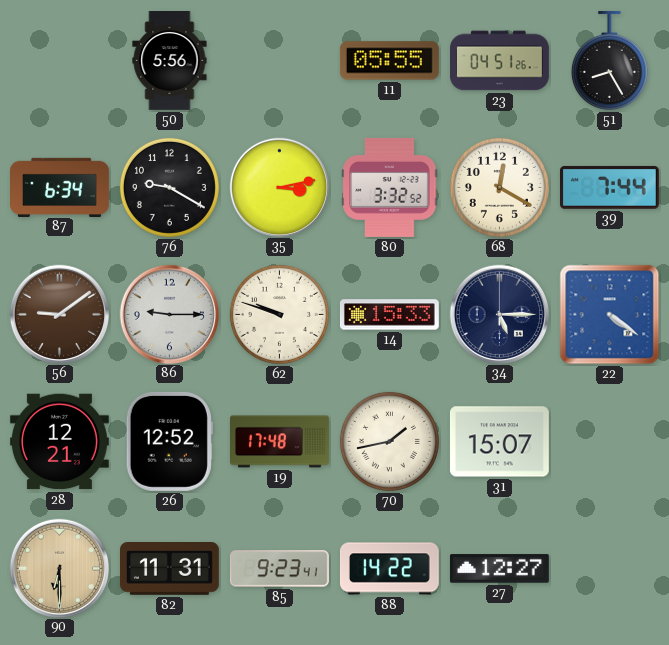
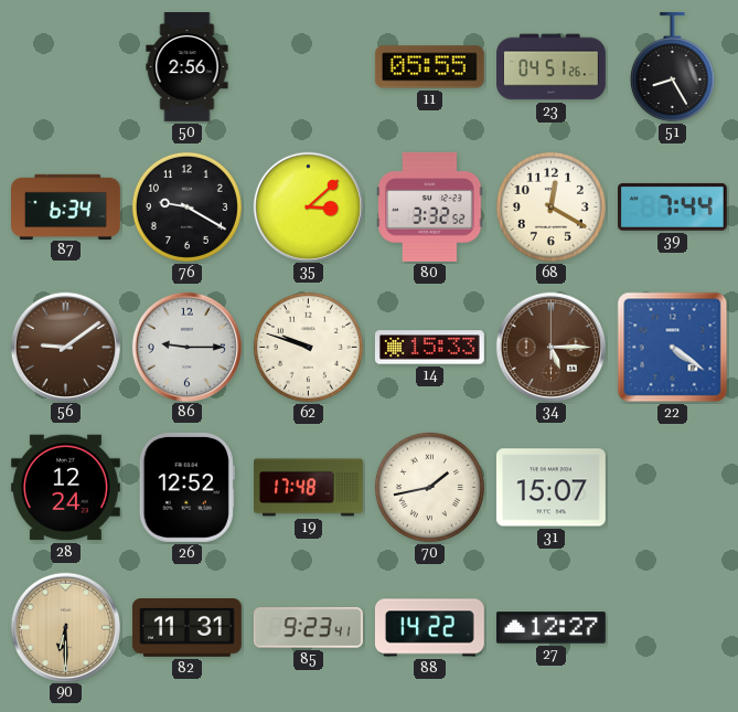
50: 5:56 -> 2:56 (188, 67)
35: 3:13 -> 3:08 (308, 206)
34 dial: navy -> brown (550, 347)
28: 12:21 -> 12:24 (65, 488)
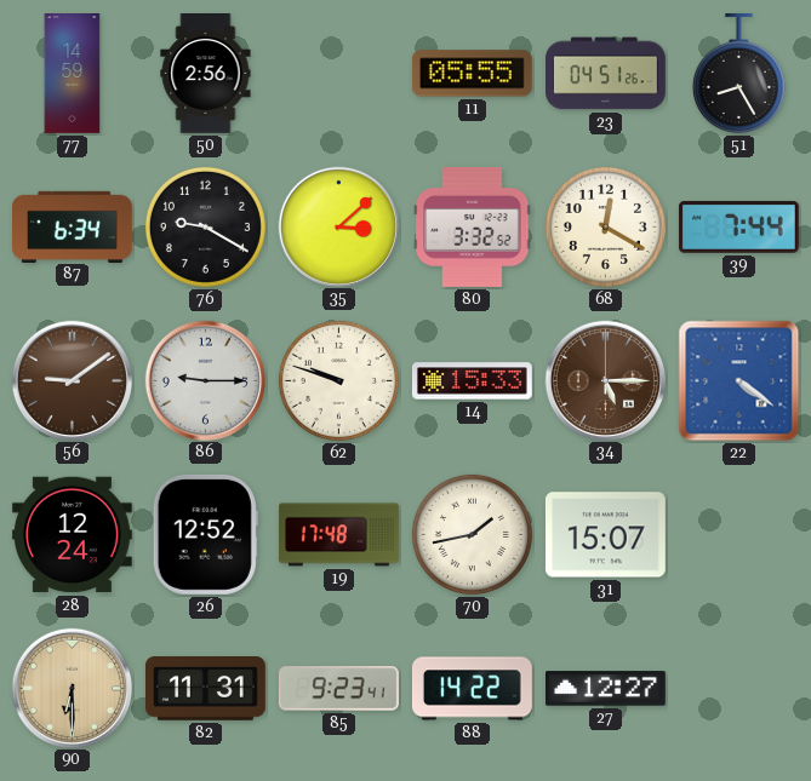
77: none -> 14:59 (73, 74)
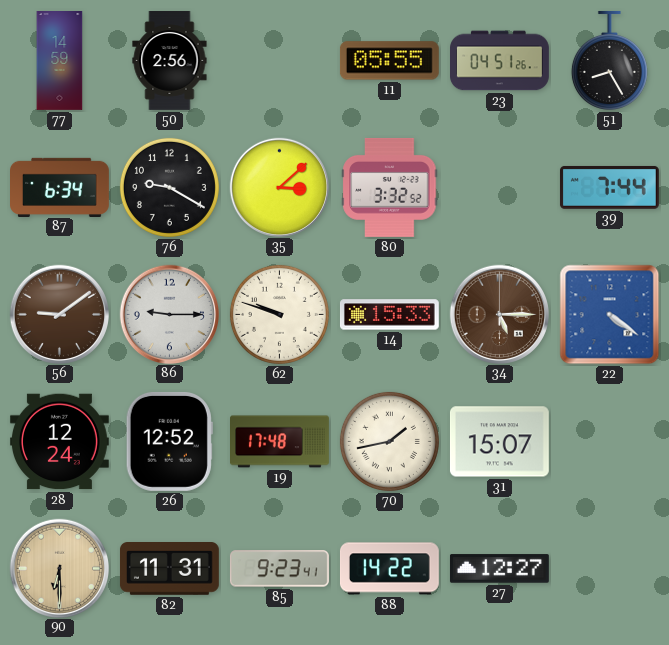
68: 12:20 -> none (605, 226)
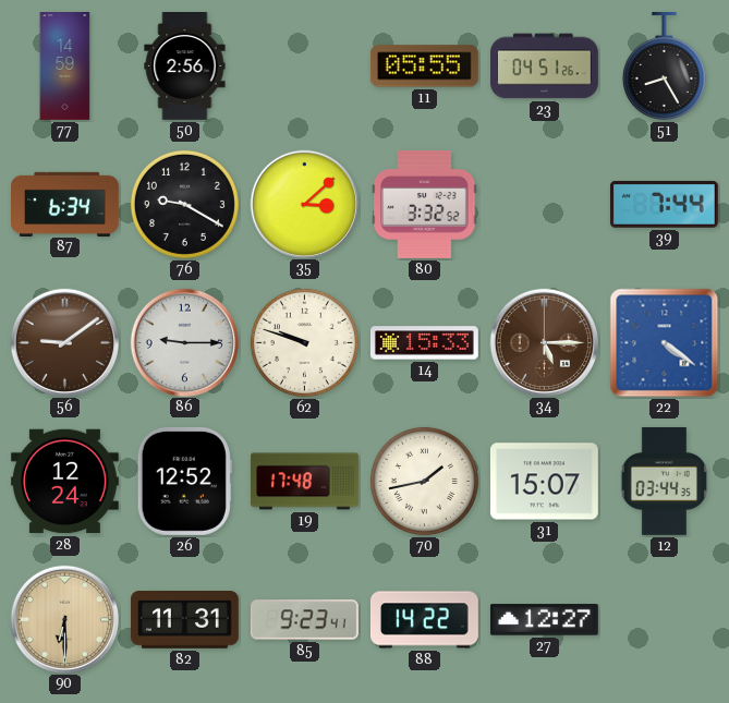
12: none -> 03:44 (664, 481)
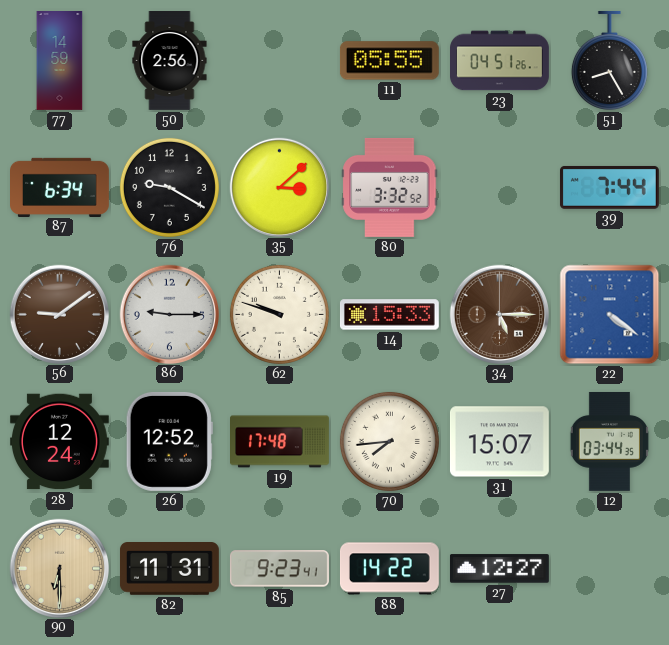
70: 1:43 -> 7:44 (389, 441)
